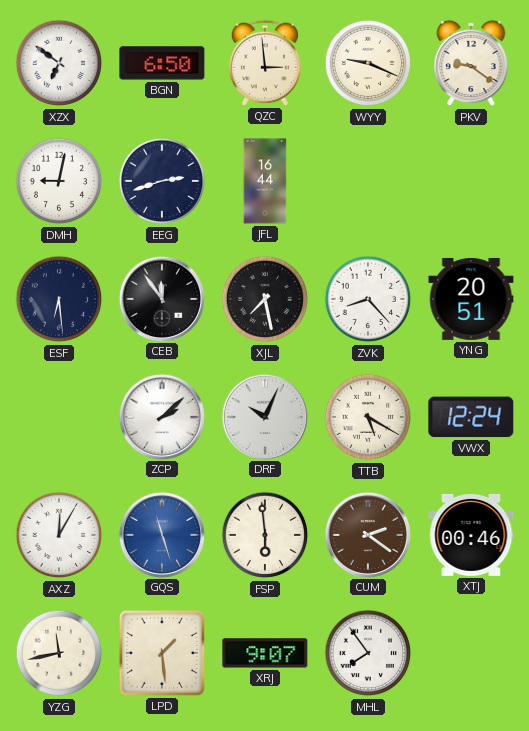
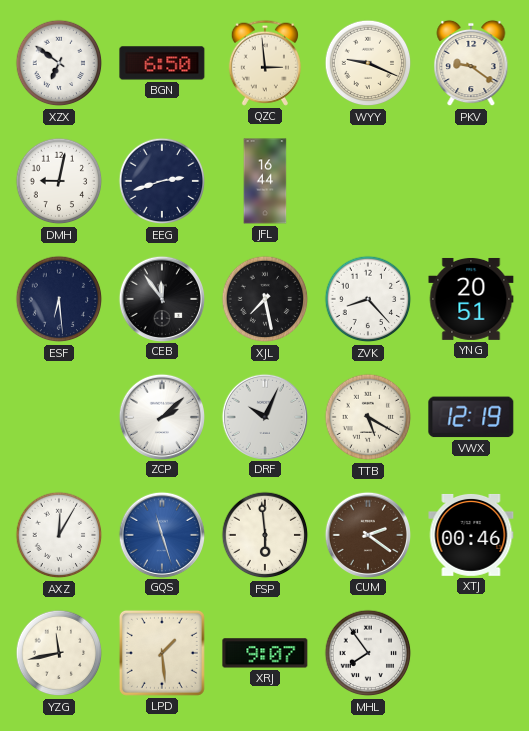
VWX: 12:24 -> 12:19 (471, 417)
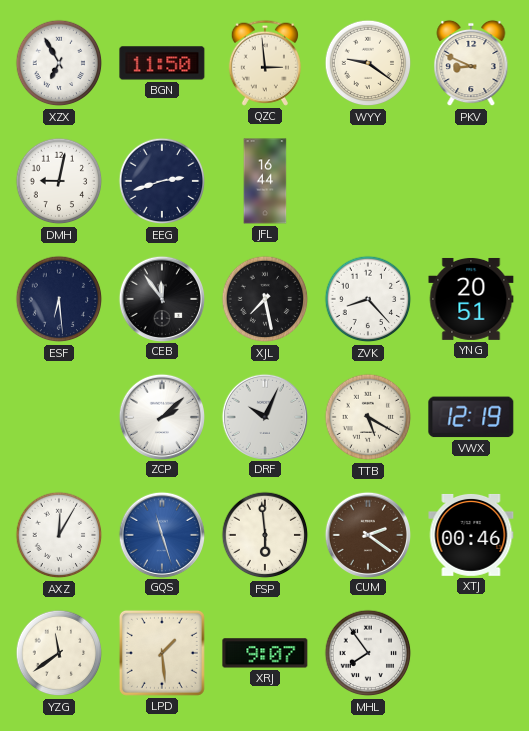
XZX: 6:51 -> 6:55 (59, 63)
BGN: 6:50 -> 11:50 (162, 63)
WYY: 9:19 -> 9:21 (368, 63)
PKV: 9:21 -> 8:49 (471, 63)
YZG: 11:43 -> 11:39 (59, 653)
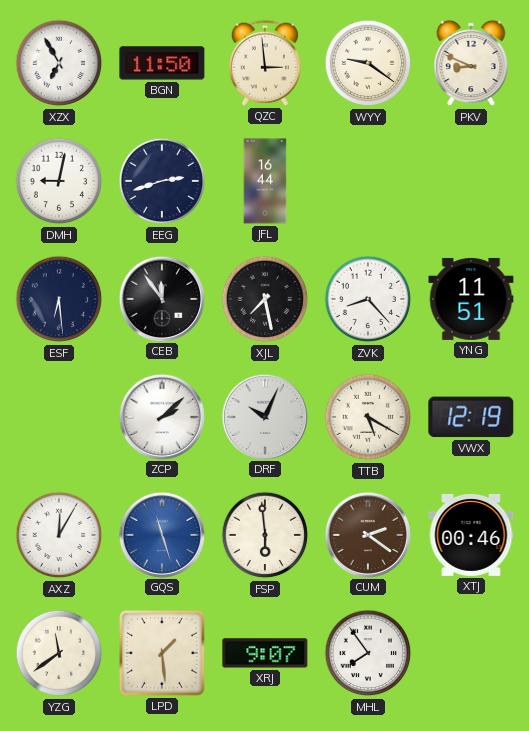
YNG: 20:51 -> 11:51 (471, 299)
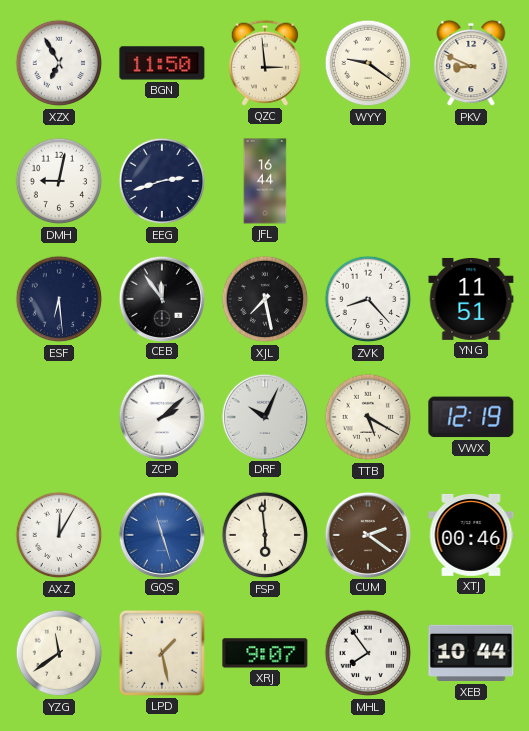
LPD: 1:29 -> 1:28 (162, 653)
XEB: none -> 10:44 (471, 653)
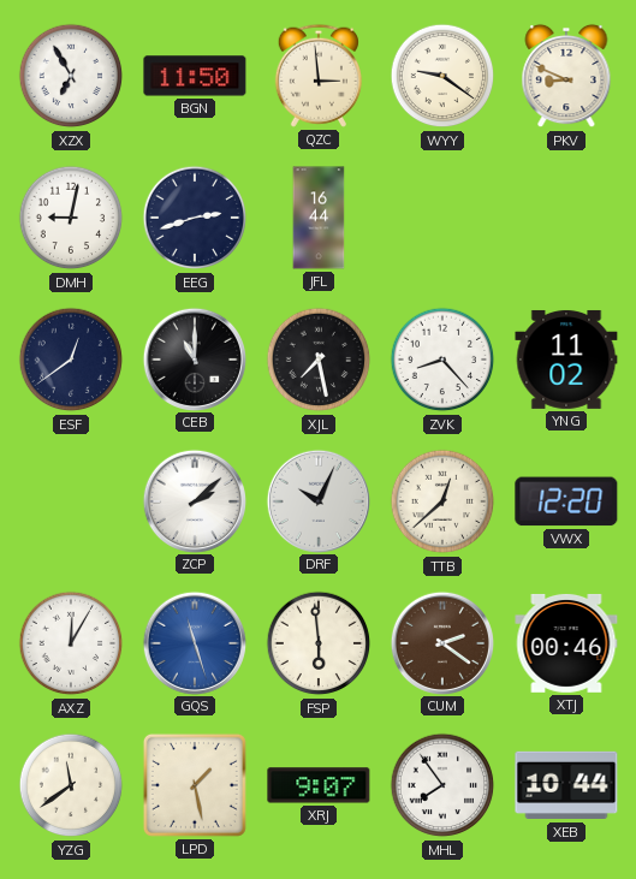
ESF: 6:29 -> 12:39 (71, 360)
CEB: 11:54 -> 11:00 (194, 358)
YNG: 11:51 -> 11:02 (566, 360)
TTB: 5:20 -> 12:38 (442, 501)
VWX: 12:19 -> 12:20 (566, 501)
